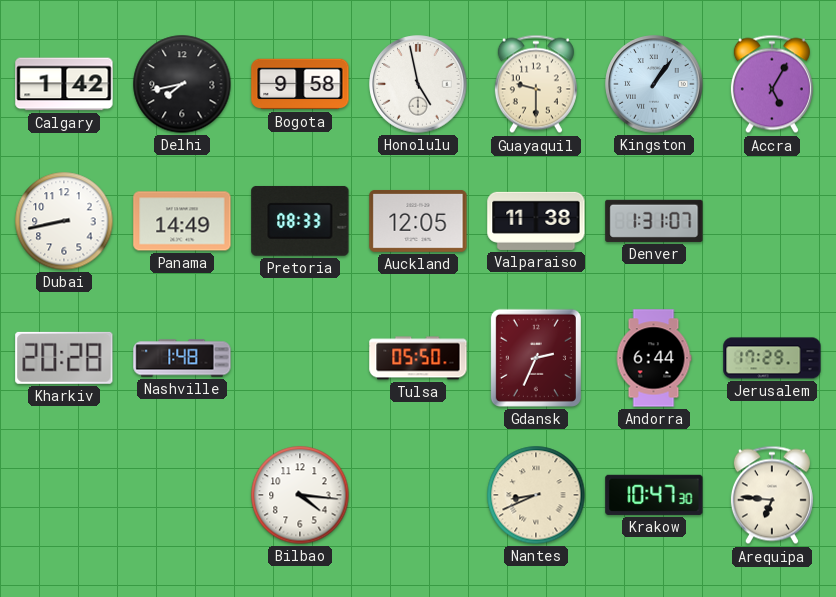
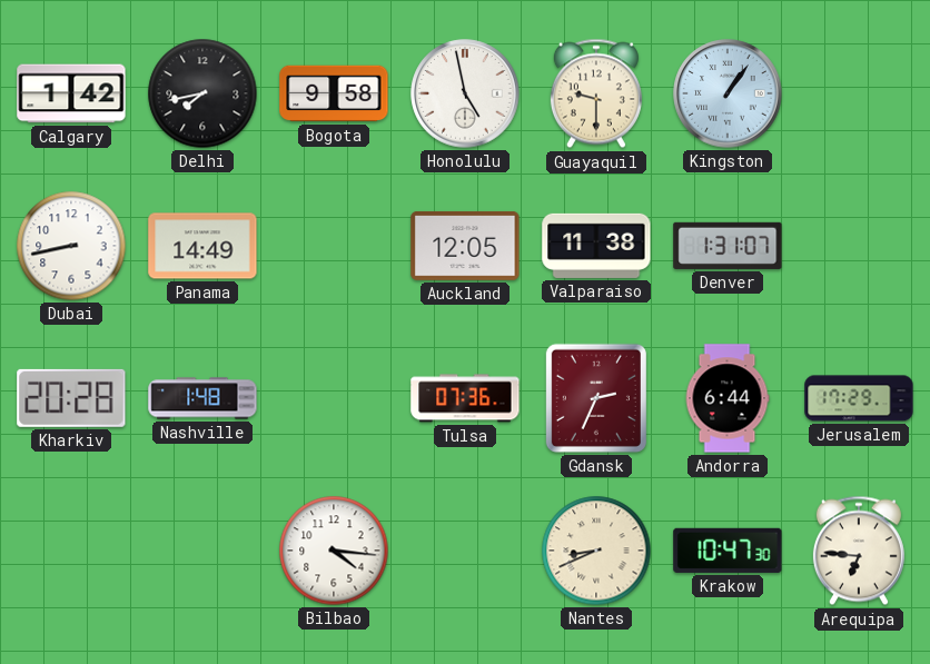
Accra: 5:05 -> none (772, 84)
Pretoria: 08:33 -> none (300, 221)
Tulsa: 05:50 -> 07:36 (465, 398)
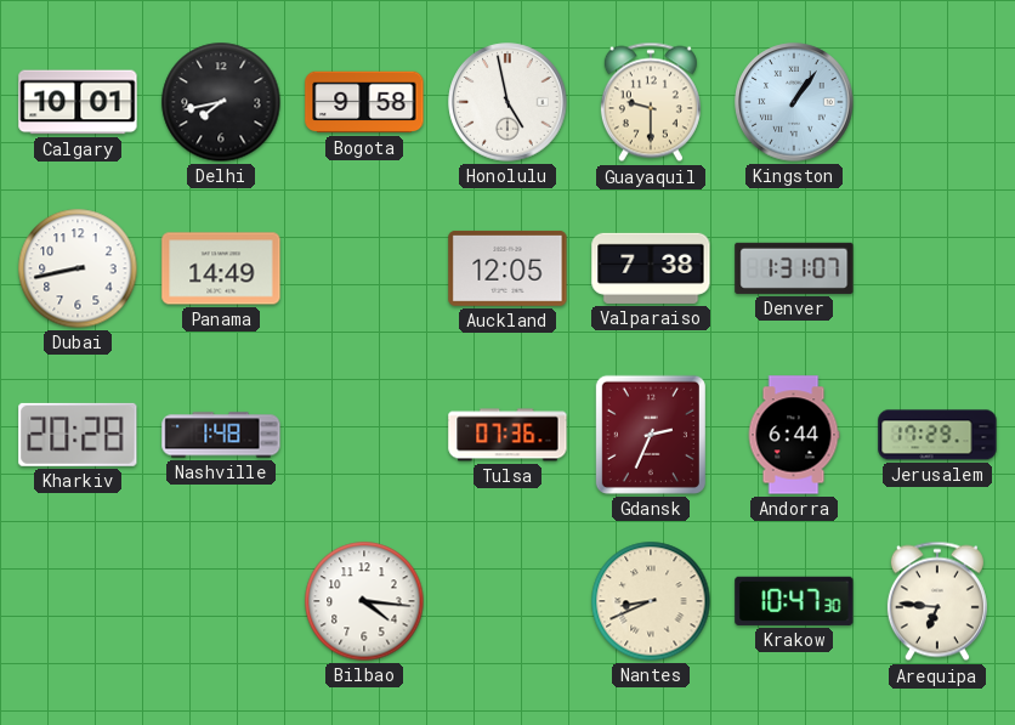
Calgary: 1:42 -> 10:01 (78, 102)
Valparaiso: 11:38 -> 7:38 (651, 268)
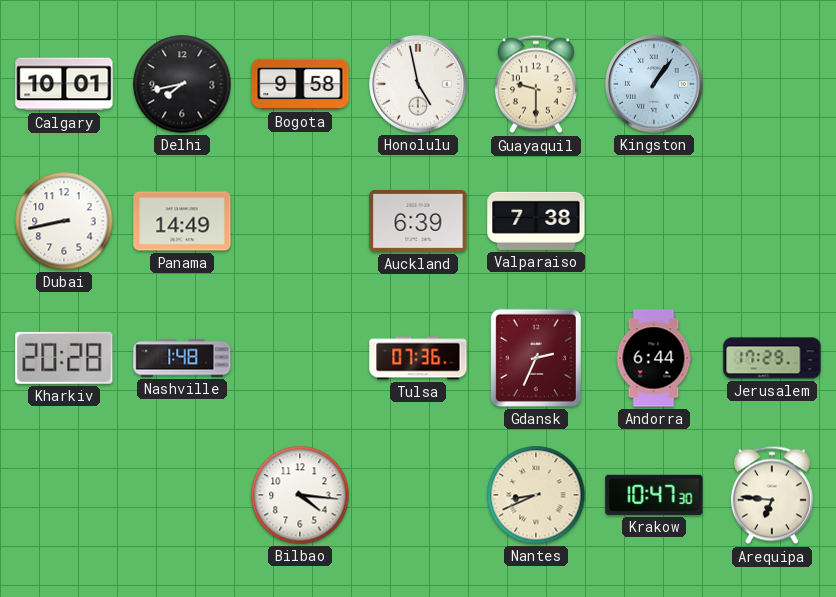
Auckland: 12:05 -> 6:39 (418, 221)
Denver: 1:31 -> none (794, 268)
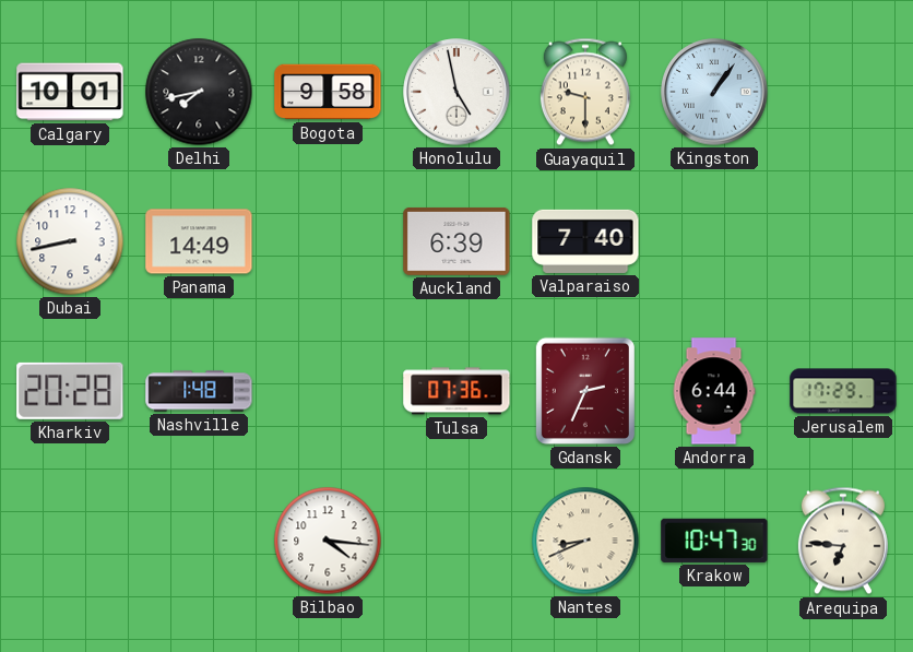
Valparaiso: 7:38 -> 7:40 (585, 241)
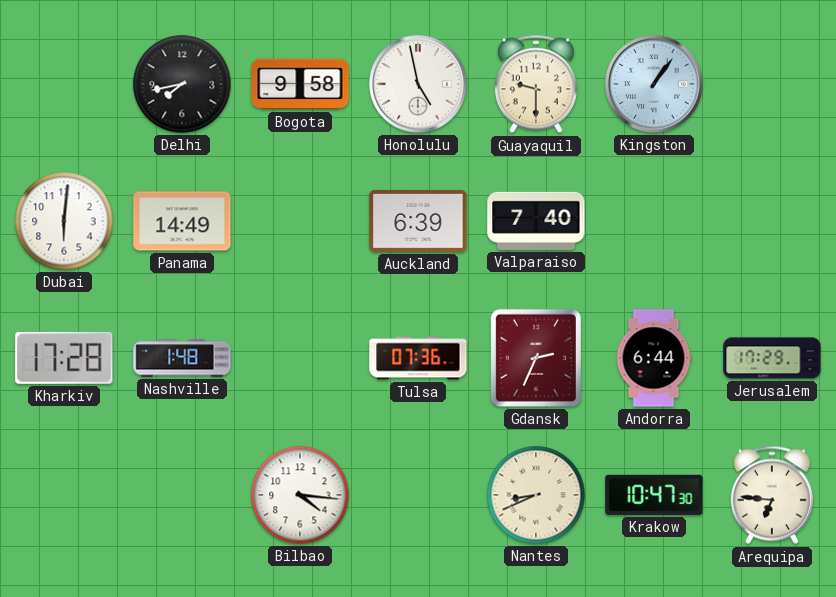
Calgary: 10:01 -> none (70, 92)
Dubai: 8:43 -> 6:01 (64, 221)
Kharkiv: 20:28 -> 17:28 (64, 358)
